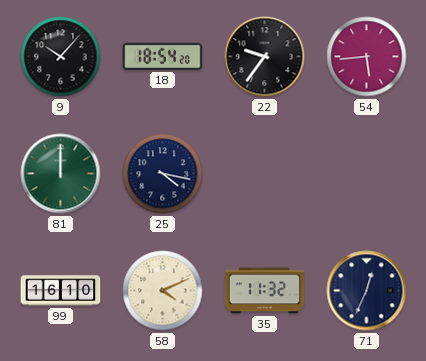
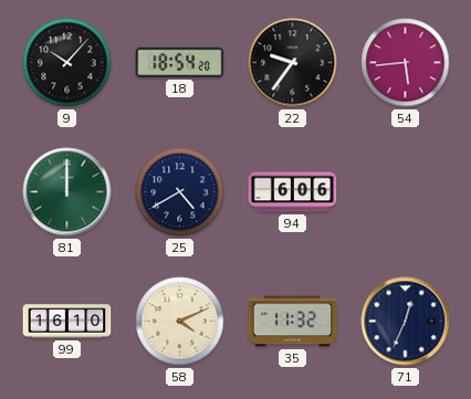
25: 4:17 -> 4:40 (180, 192)
94: none -> 6:06 (293, 192)
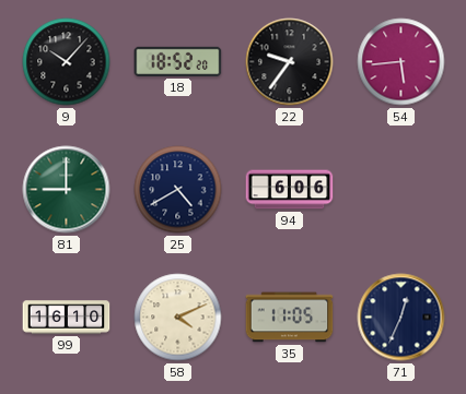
18: 18:54 -> 18:52 (178, 61)
81: 12:00 -> 9:00 (67, 190)
35: 11:32 -> 11:05 (290, 318)
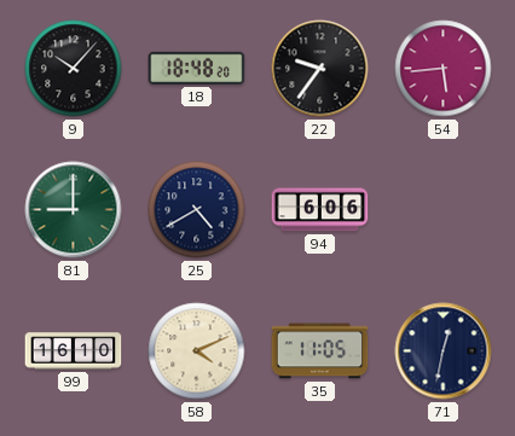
18: 18:52 -> 18:48 (197, 68)
71: 12:34 -> 12:32 (444, 351)
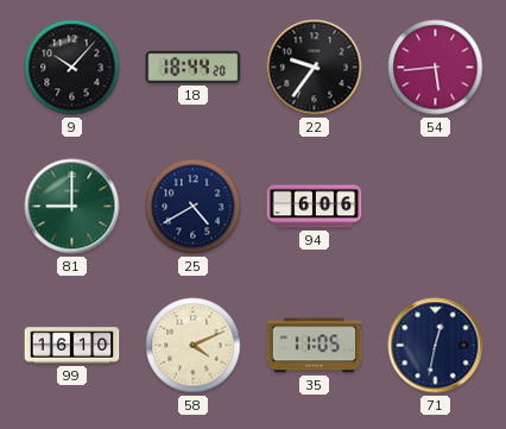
18: 18:48 -> 18:44 (194, 67)
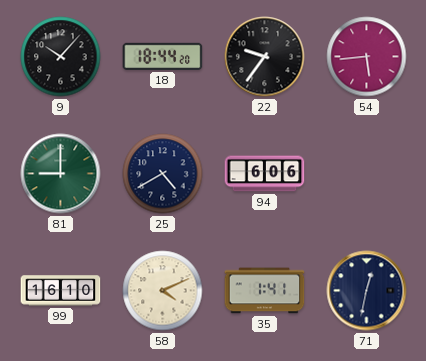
35: 11:05 -> 1:41 (265, 291)
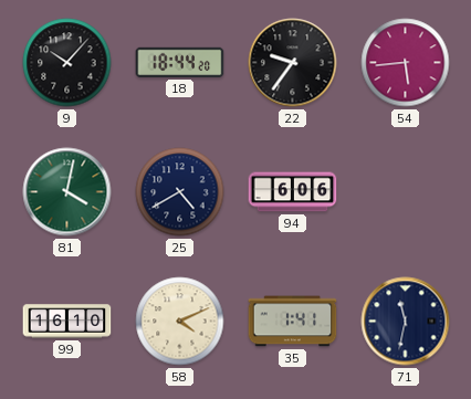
81: 9:00 -> 4:02 (67, 192)
71: 12:32 -> 11:32 (406, 322)
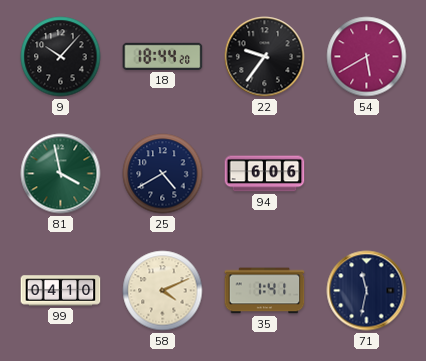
54: 5:44 -> 5:40 (367, 57)
81: 4:02 -> 3:58 (61, 174)
99: 16:10 -> 04:10 (61, 291)
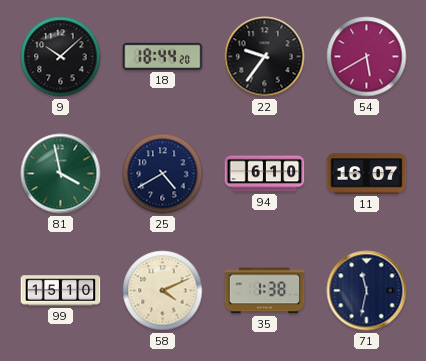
9: 10:07 -> 10:08 (61, 57)
94: 6:06 -> 6:10 (265, 174)
11: none -> 16:07 (367, 174)
99: 04:10 -> 15:10 (61, 291)
35: 1:41 -> 1:38 (265, 291)
